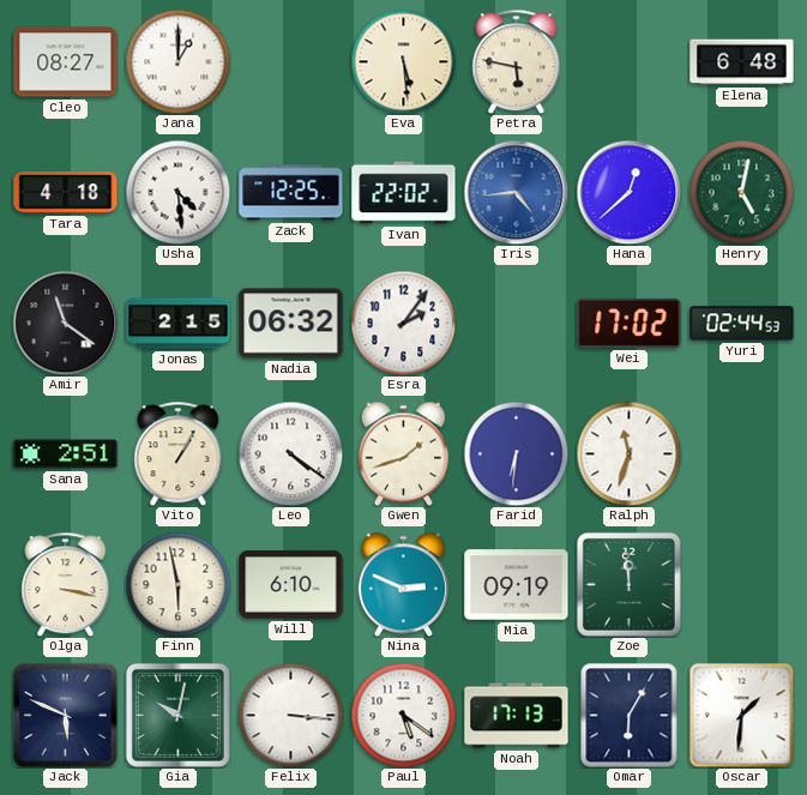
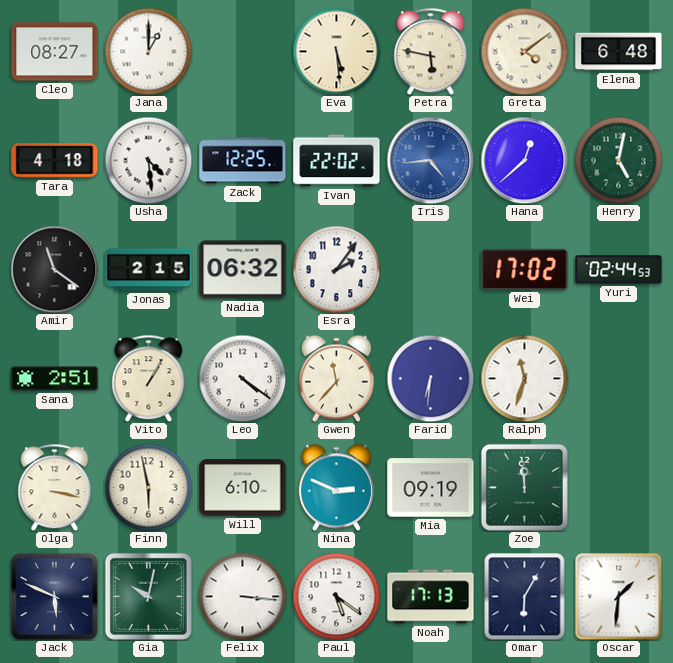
Greta: none -> 4:09 (524, 51)
Gwen: 1:42 -> 11:37 (336, 378)
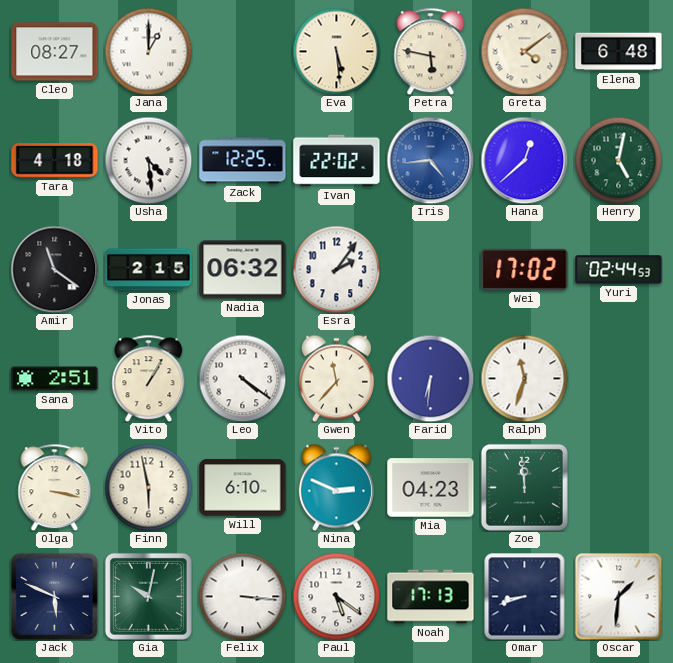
Mia: 09:19 -> 04:23 (431, 488)
Omar: 6:05 -> 8:42 (525, 596)
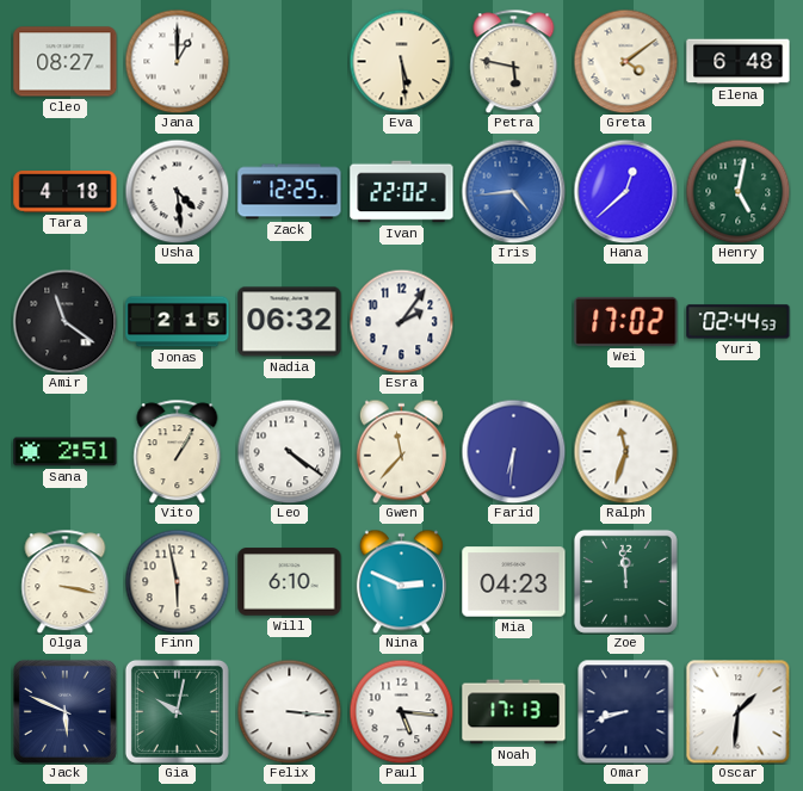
Paul: 5:21 -> 5:16 (401, 711)
